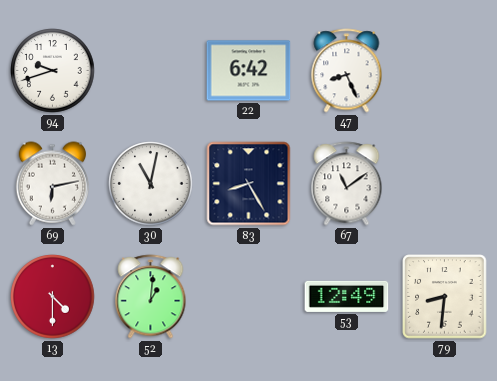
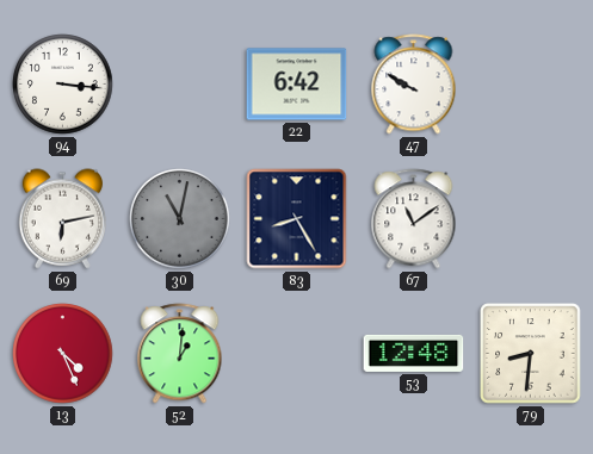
94: 9:42 -> 3:16 (63, 85)
47: 8:26 -> 9:50 (414, 85)
30 dial: white -> grey (180, 219)
13: 4:30 -> 4:26 (63, 354)
53: 12:49 -> 12:48 (414, 353)
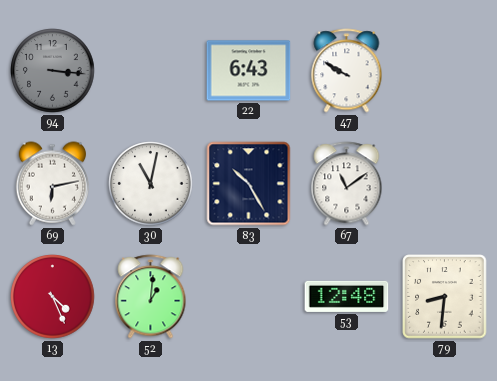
94 dial: white -> grey (53, 71)
22: 6:42 -> 6:43 (249, 71)
30 dial: grey -> white (151, 184)
83: 8:25 -> 10:25 (249, 184)
